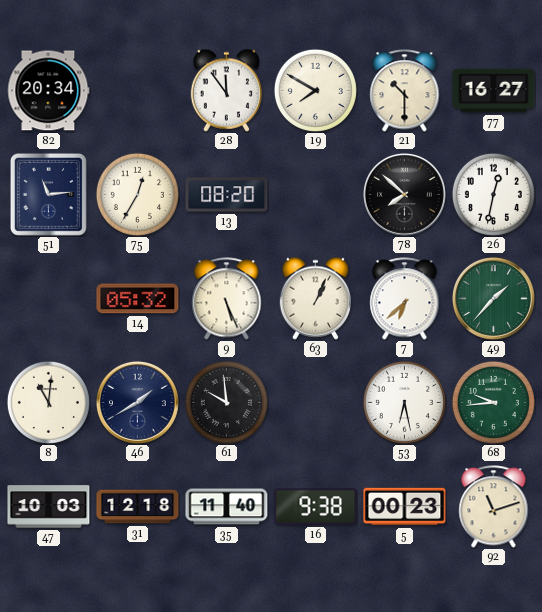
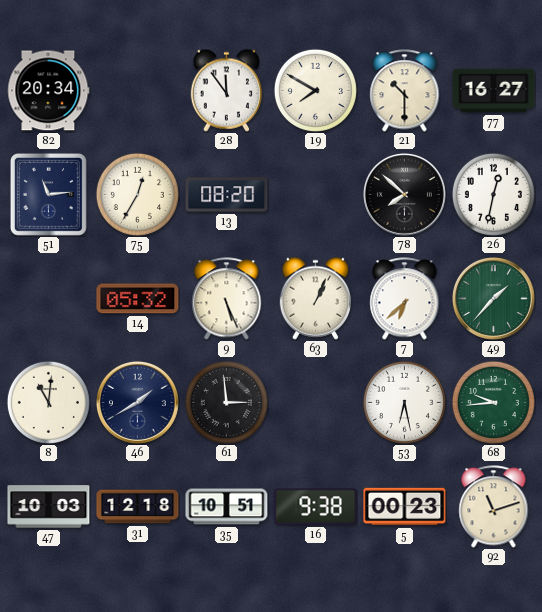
61: 9:59 -> 2:59 (226, 402)
35: 11:40 -> 10:51 (227, 507)
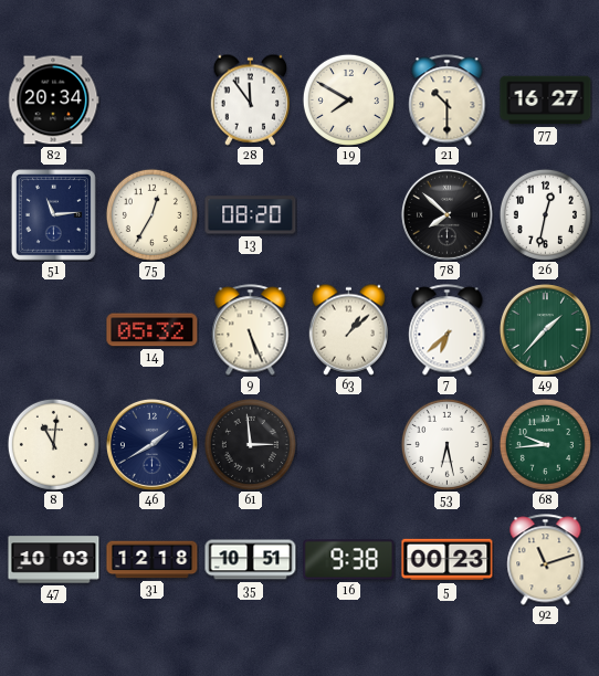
63: 1:04 -> 1:08 (348, 329)
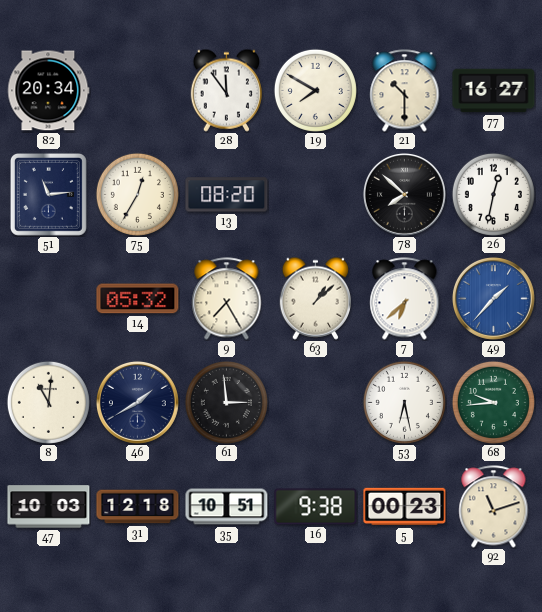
9: 5:26 -> 7:25 (227, 299)
49 dial: green -> blue (493, 298)
